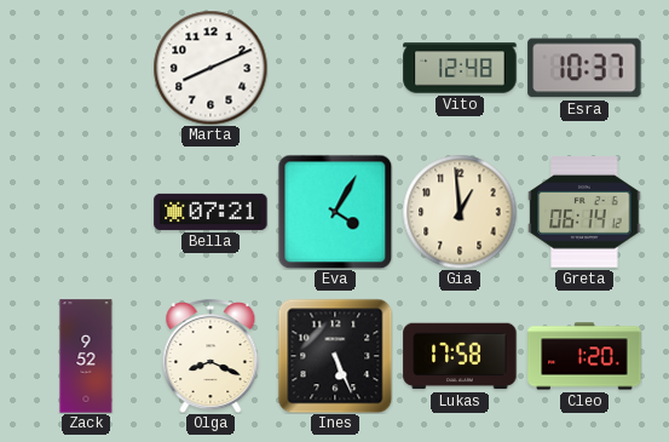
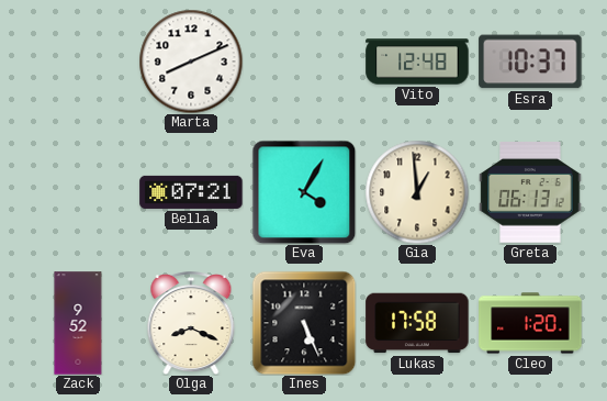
Greta: 06:14 -> 06:13 (530, 192)
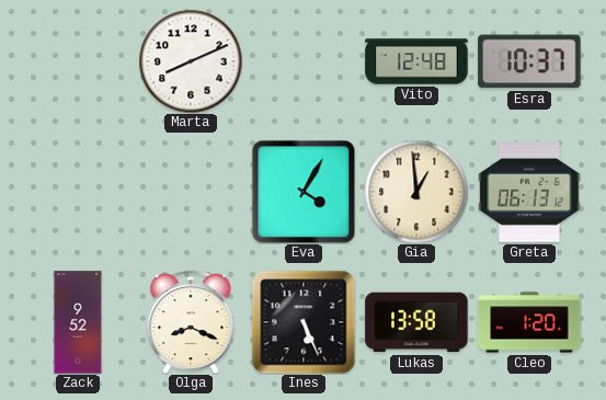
Bella: 07:21 -> none (191, 192)
Lukas: 17:58 -> 13:58 (416, 322)
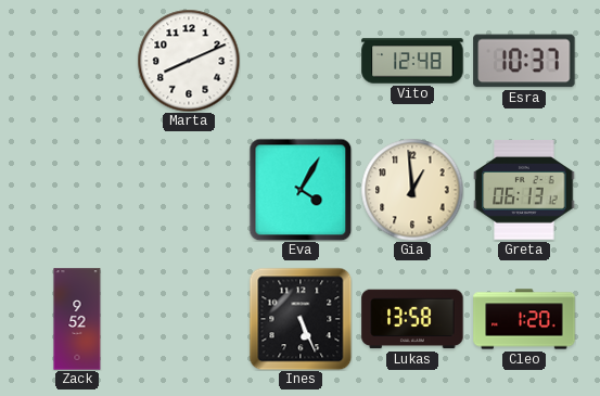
Olga: 8:19 -> none (191, 323)
